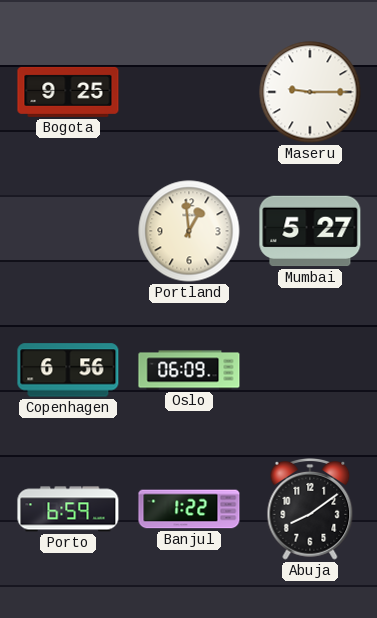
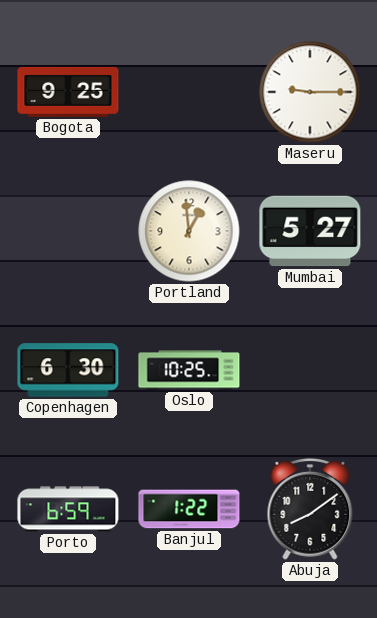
Copenhagen: 6:56 -> 6:30 (68, 370)
Oslo: 06:09 -> 10:25 (189, 370)
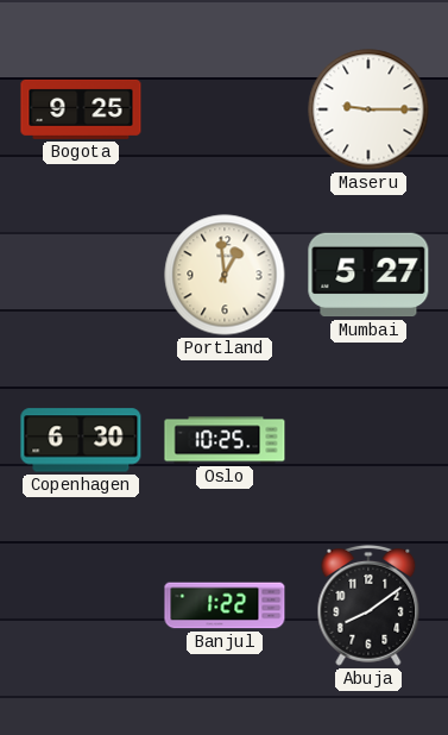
Porto: 6:59 -> none (68, 509)
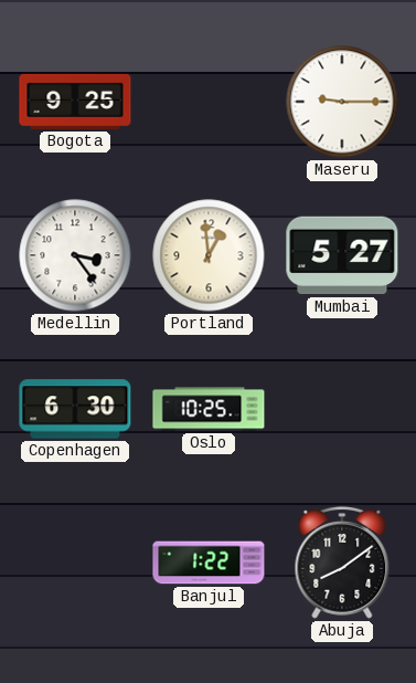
Medellin: none -> 3:24 (75, 255)
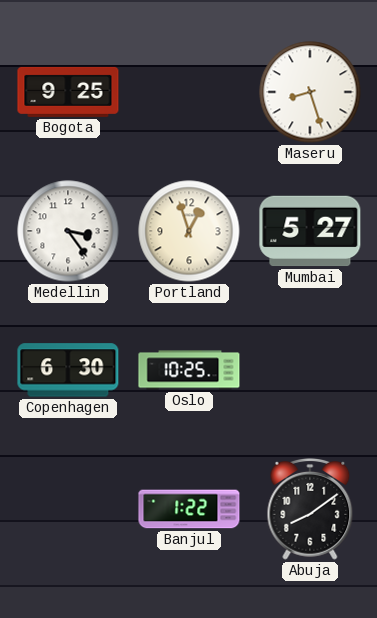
Maseru: 9:15 -> 8:27 (310, 92)
Portland: 12:59 -> 12:57 (189, 231)
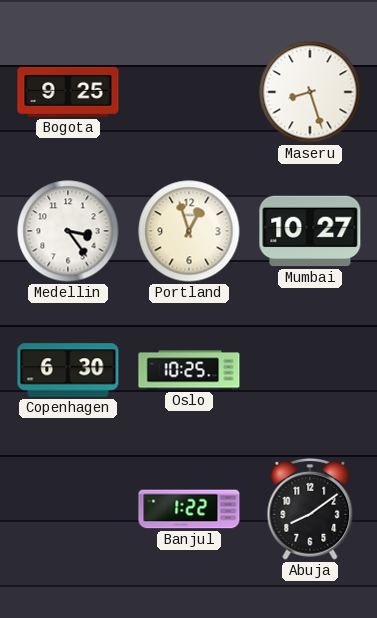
Mumbai: 5:27 -> 10:27 (310, 231)
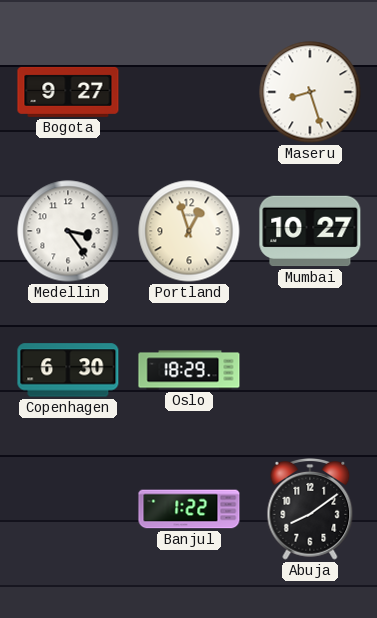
Bogota: 9:25 -> 9:27 (68, 92)
Oslo: 10:25 -> 18:29 (189, 370)
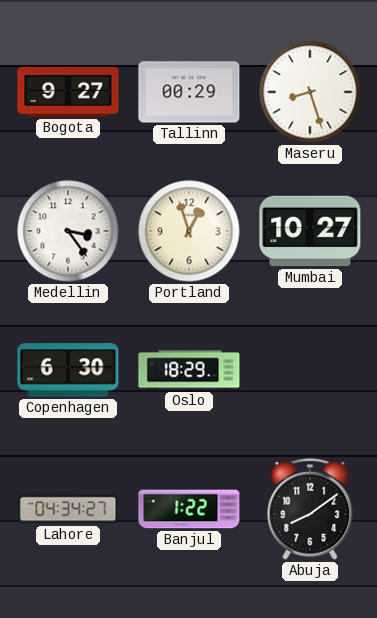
Tallinn: none -> 00:29 (189, 92)
Lahore: none -> 04:34 (68, 509)
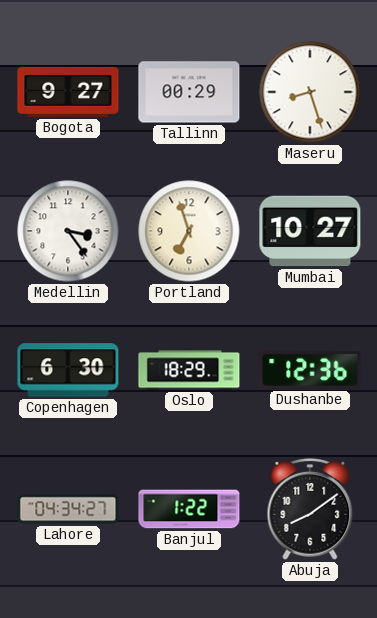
Portland: 12:57 -> 6:57 (189, 231)
Dushanbe: none -> 12:36 (310, 370)
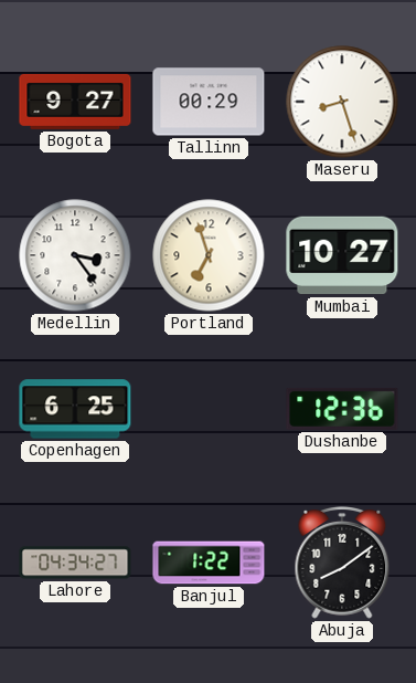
Copenhagen: 6:30 -> 6:25 (75, 409)
Oslo: 18:29 -> none (189, 370)
